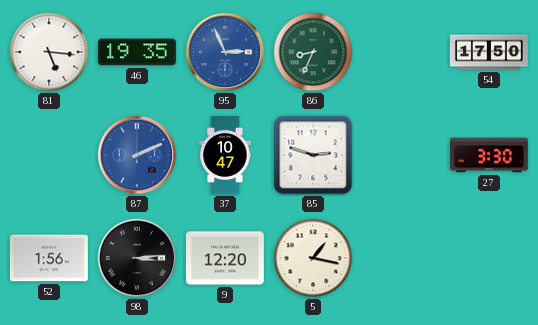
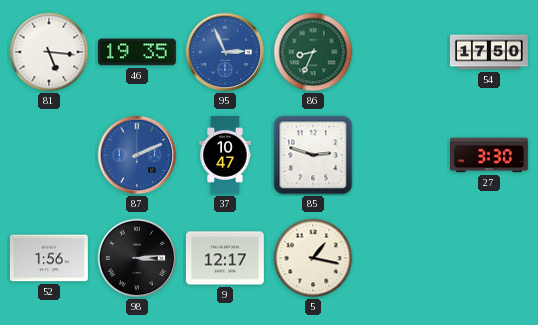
9: 12:20 -> 12:17 (225, 258)
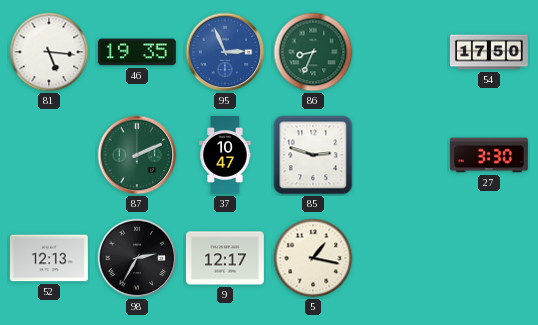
87 dial: blue -> green (137, 155)
52: 1:56 -> 12:13 (49, 258)
98: 3:14 -> 2:35 (137, 258)
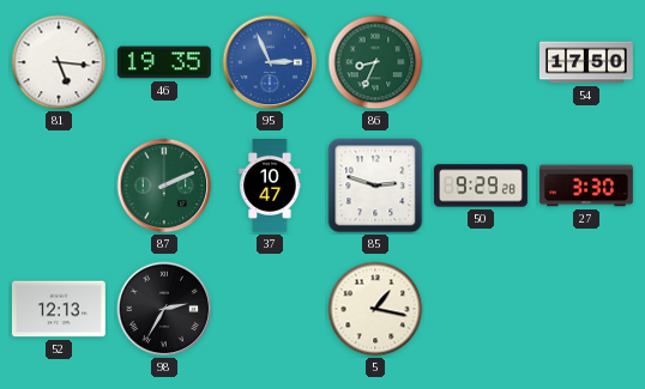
50: none -> 9:29 (481, 186)
9: 12:17 -> none (225, 258)
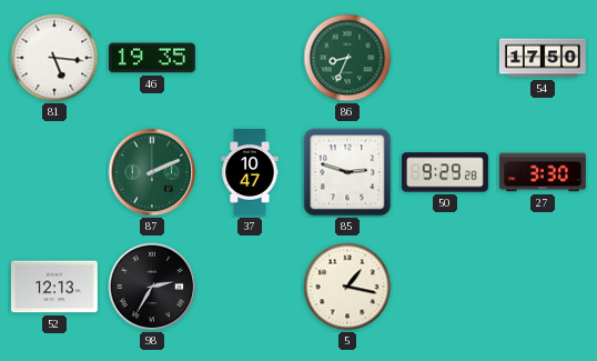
95: 2:56 -> none (270, 62)
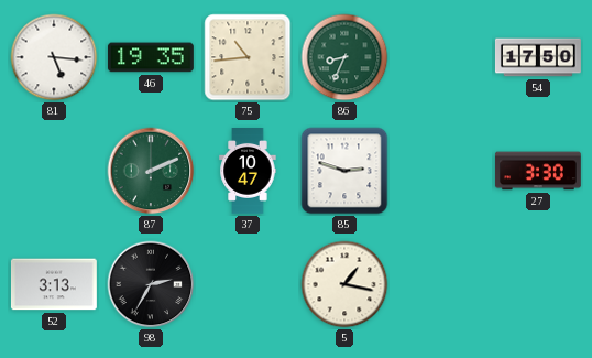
75: none -> 10:44 (248, 57)
50: 9:29 -> none (445, 172)
52: 12:13 -> 3:13 (54, 284)
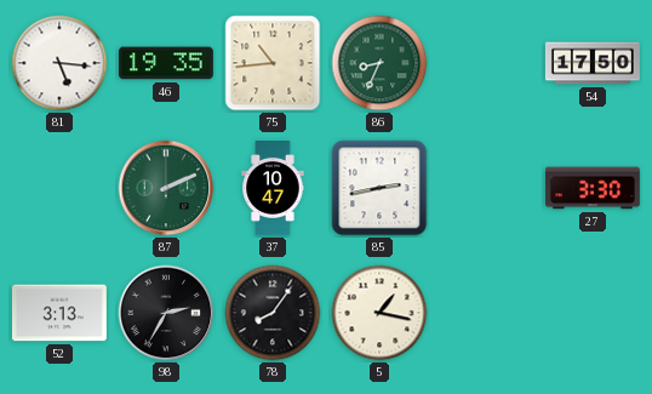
85: 2:48 -> 2:43 (379, 188)
78: none -> 8:06 (273, 313)
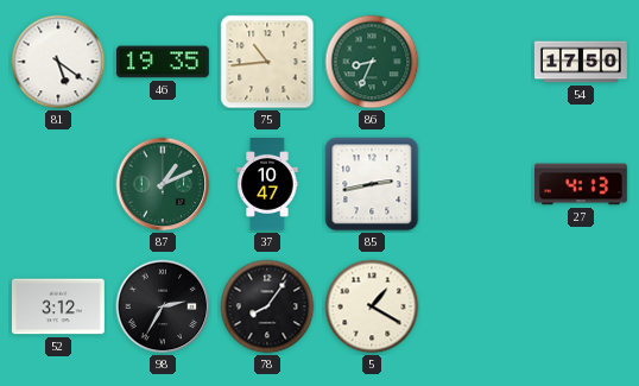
81: 5:16 -> 5:21 (58, 62)
87: 2:11 -> 1:11 (163, 184)
27: 3:30 -> 4:13 (581, 184)
52: 3:13 -> 3:12 (58, 306)
5: 1:17 -> 1:20 (372, 306)
